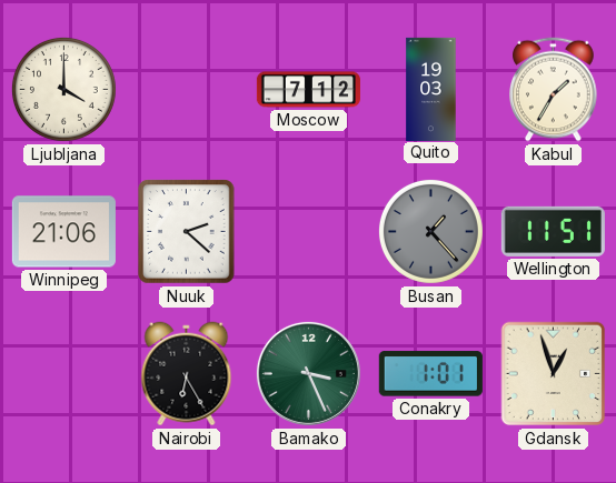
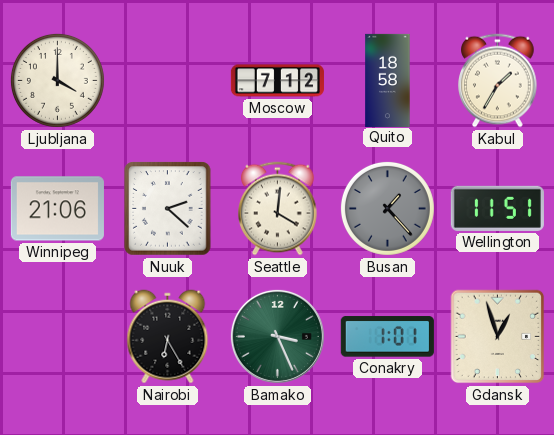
Quito: 19:03 -> 18:58 (388, 80)
Seattle: none -> 4:01 (278, 209)
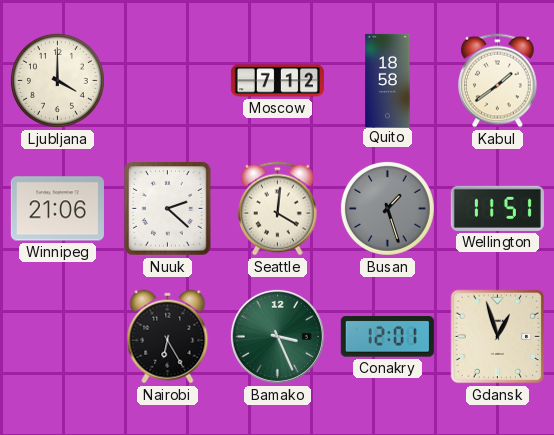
Kabul: 1:35 -> 1:39 (498, 81)
Busan: 1:23 -> 1:27 (387, 208)
Conakry: 1:01 -> 12:01 (387, 337)
